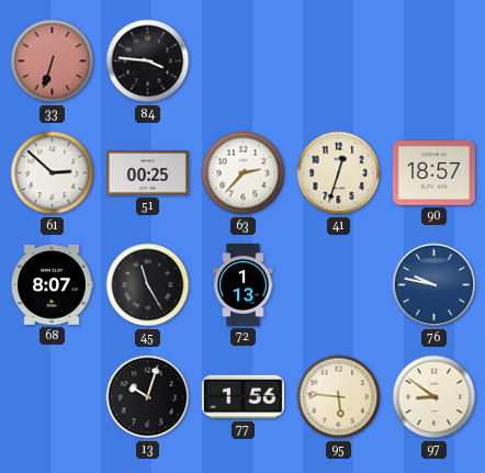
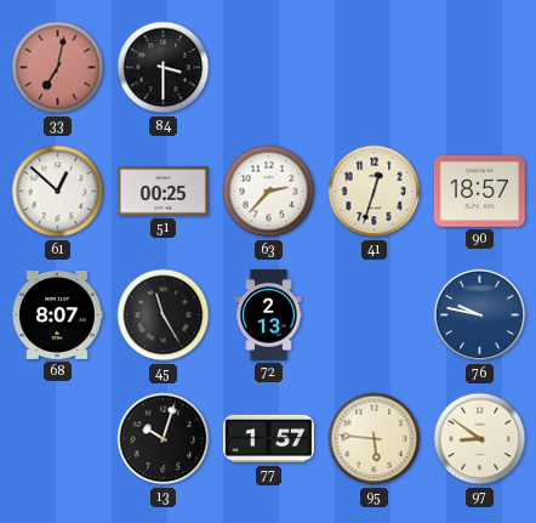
33: 6:33 -> 7:02 (58, 68)
84: 3:46 -> 3:30 (164, 68)
61: 2:52 -> 12:52 (58, 192)
72: 1:13 -> 2:13 (269, 314)
77: 1:56 -> 1:57 (268, 439)
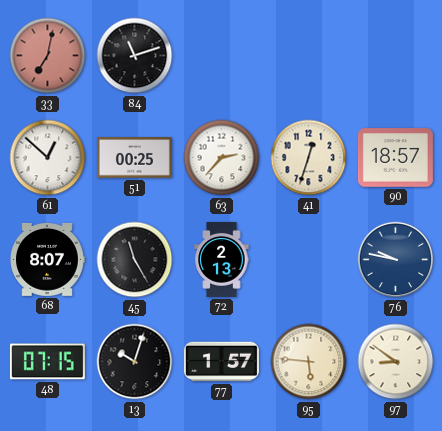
84: 3:30 -> 11:12 (135, 56)
48: none -> 07:15 (47, 362)
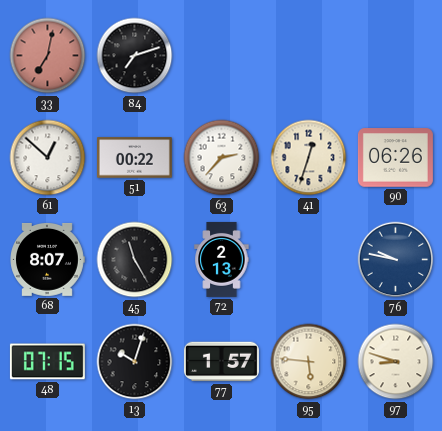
84: 11:12 -> 7:12 (135, 56)
51: 00:25 -> 00:22 (134, 158)
90: 18:57 -> 06:26 (395, 158)
97: 8:51 -> 8:48 (396, 362)
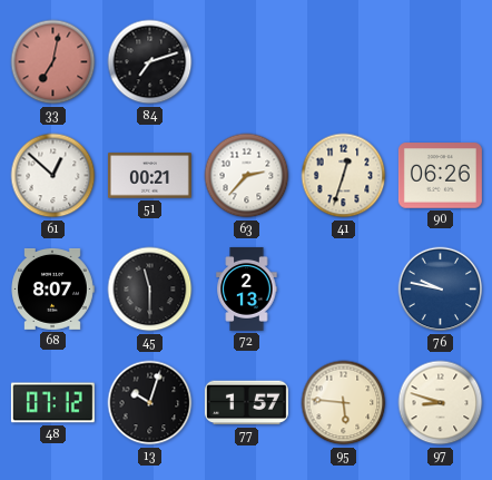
51: 00:22 -> 00:21 (149, 176)
45: 11:25 -> 11:30 (150, 290)
48: 07:15 -> 07:12 (52, 403)
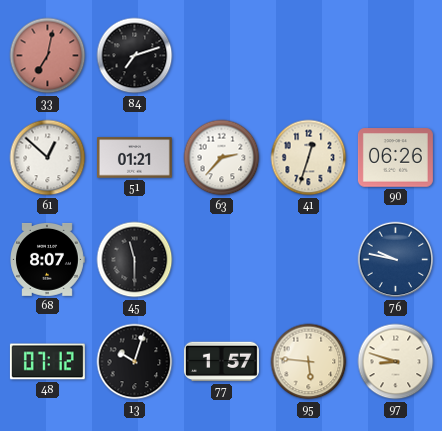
51: 00:21 -> 01:21 (134, 158)
72: 2:13 -> none (247, 288)
